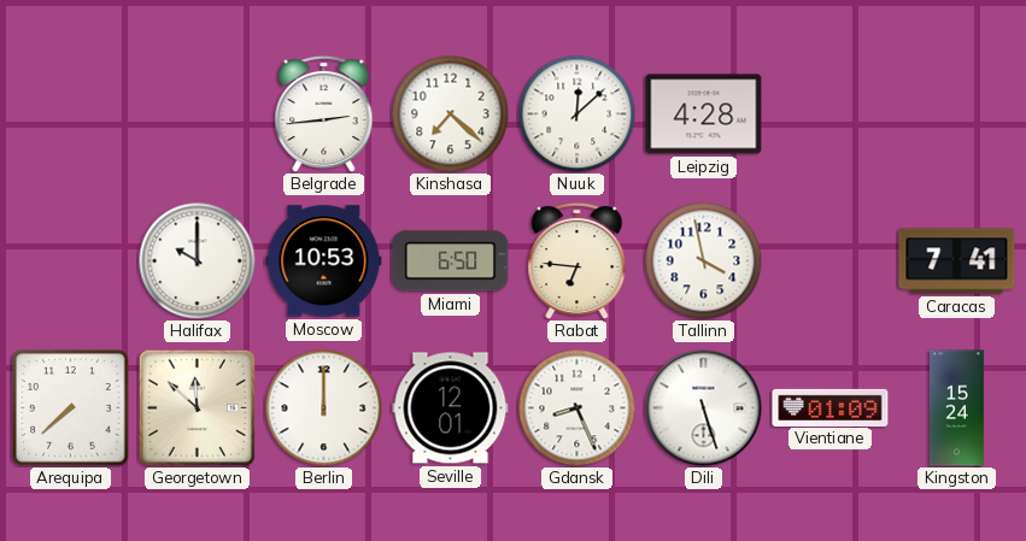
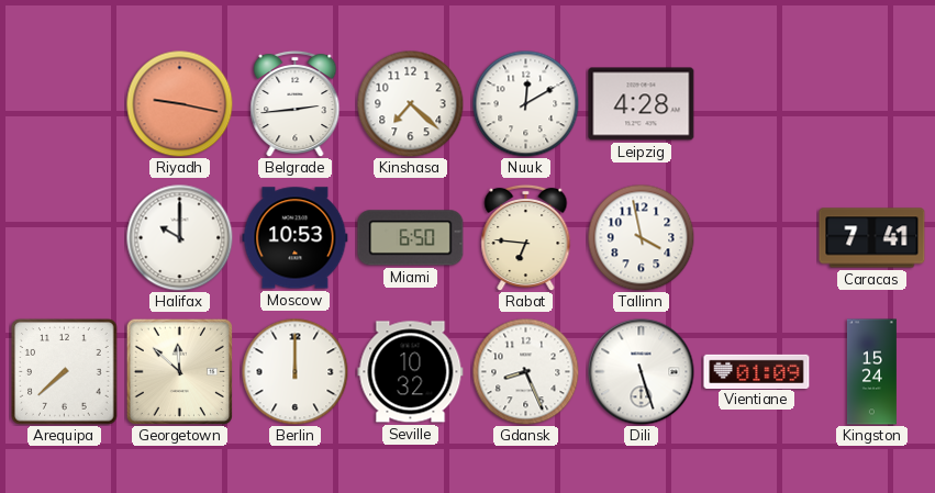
Riyadh: none -> 9:17 (179, 103)
Nuuk: 12:08 -> 12:10 (525, 103)
Seville: 12:01 -> 10:32 (411, 372)
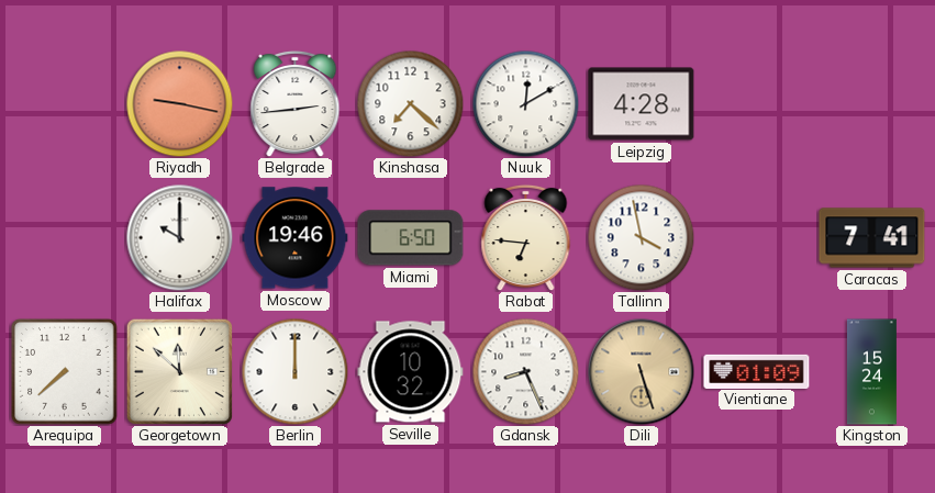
Moscow: 10:53 -> 19:46 (296, 238)
Dili dial: white -> champagne (642, 372)
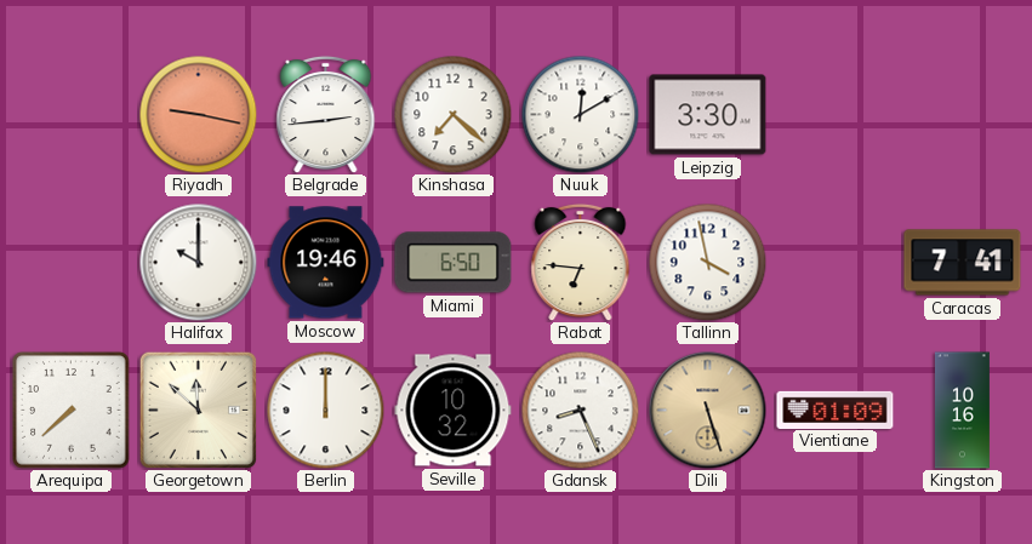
Leipzig: 4:28 -> 3:30 (708, 115)
Kingston: 15:24 -> 10:16 (962, 411)
